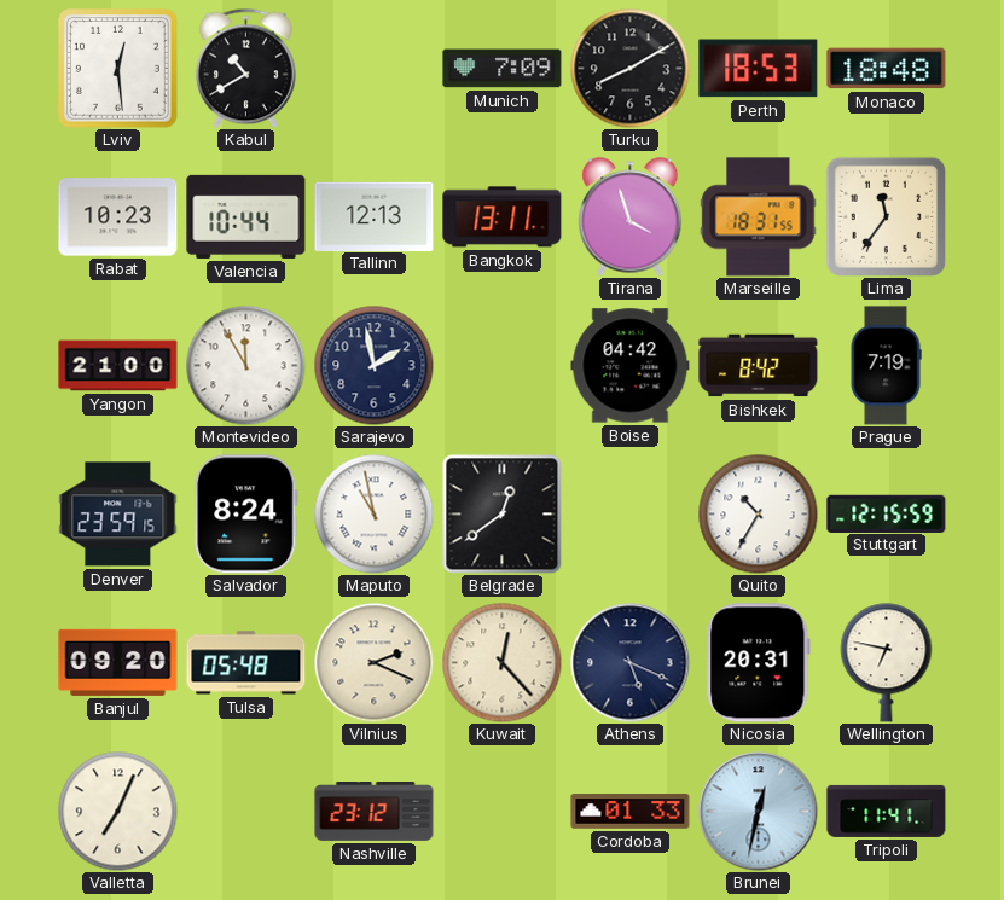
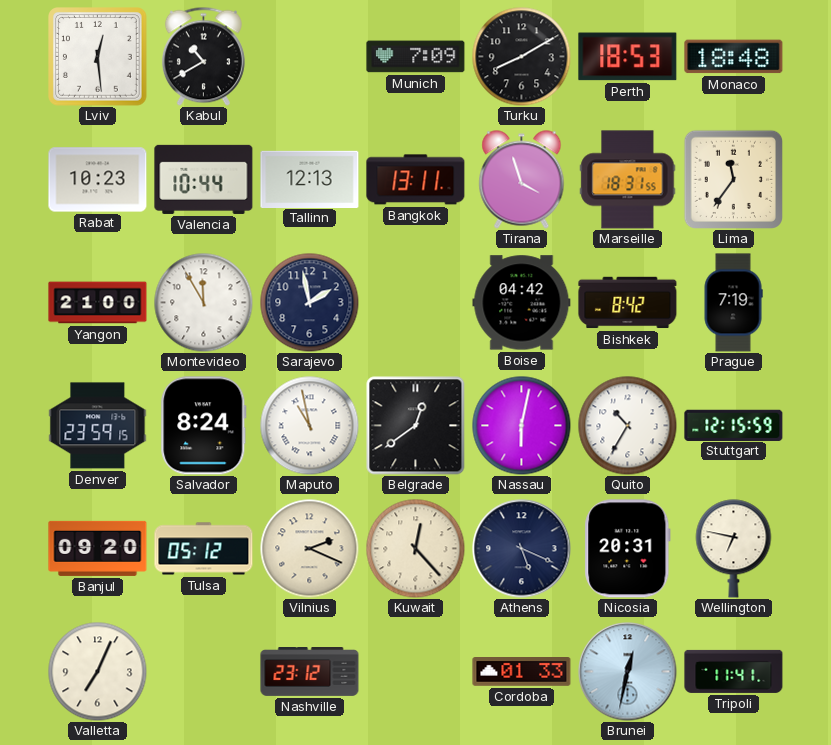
Nassau: none -> 6:02 (522, 426)
Tulsa: 05:48 -> 05:12 (204, 549)
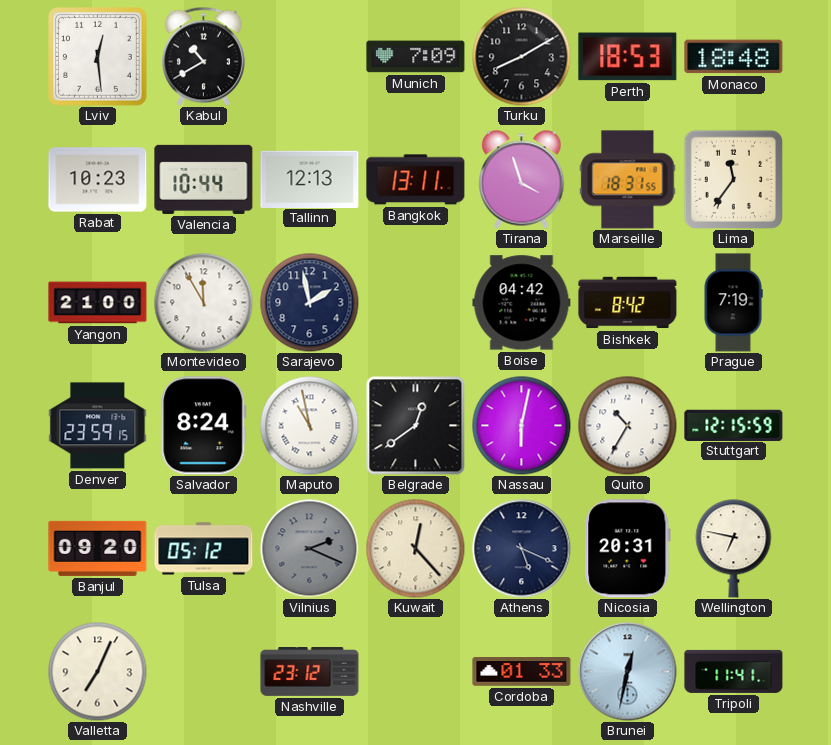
Vilnius dial: cream -> grey (310, 549)
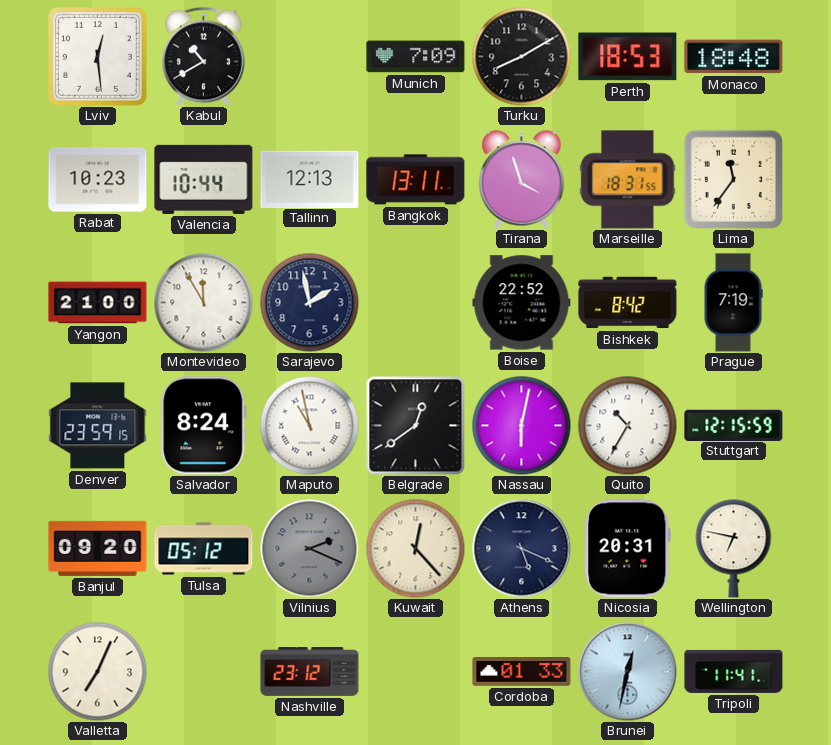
Boise: 04:42 -> 22:52 (522, 303)
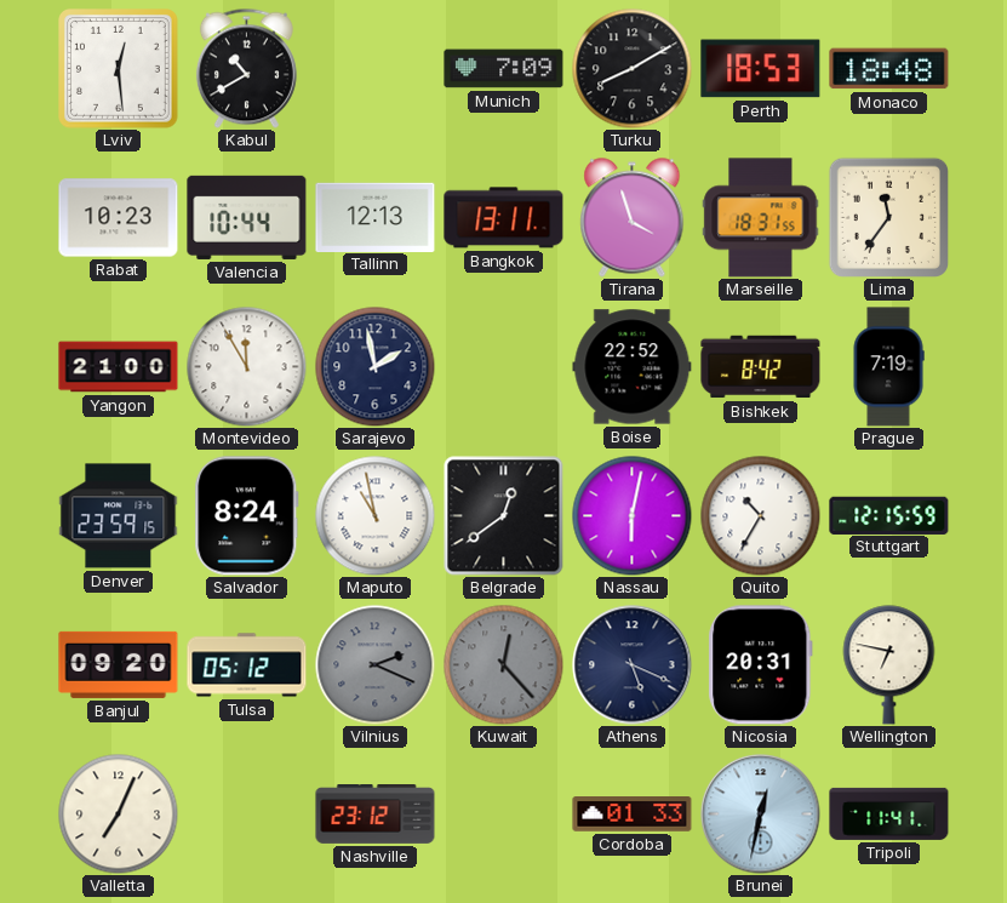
Kuwait dial: cream -> grey (504, 665)
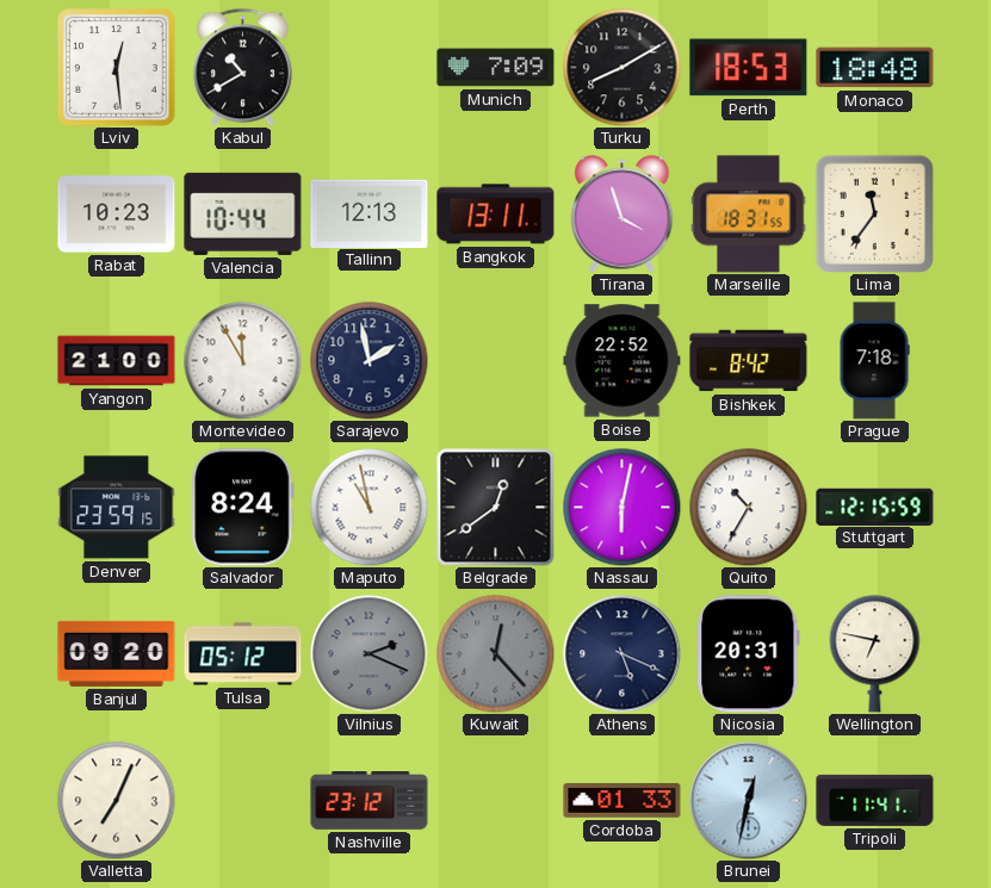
Prague: 7:19 -> 7:18 (874, 361)
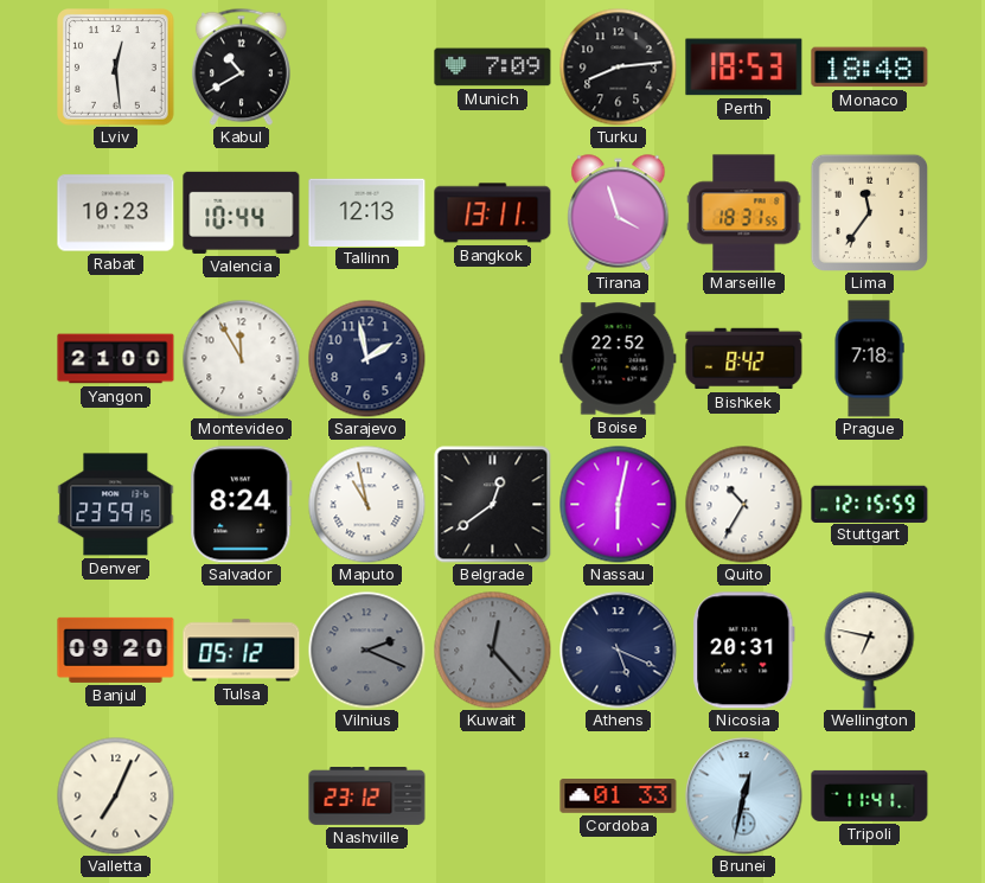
Turku: 8:10 -> 8:14 (619, 68)
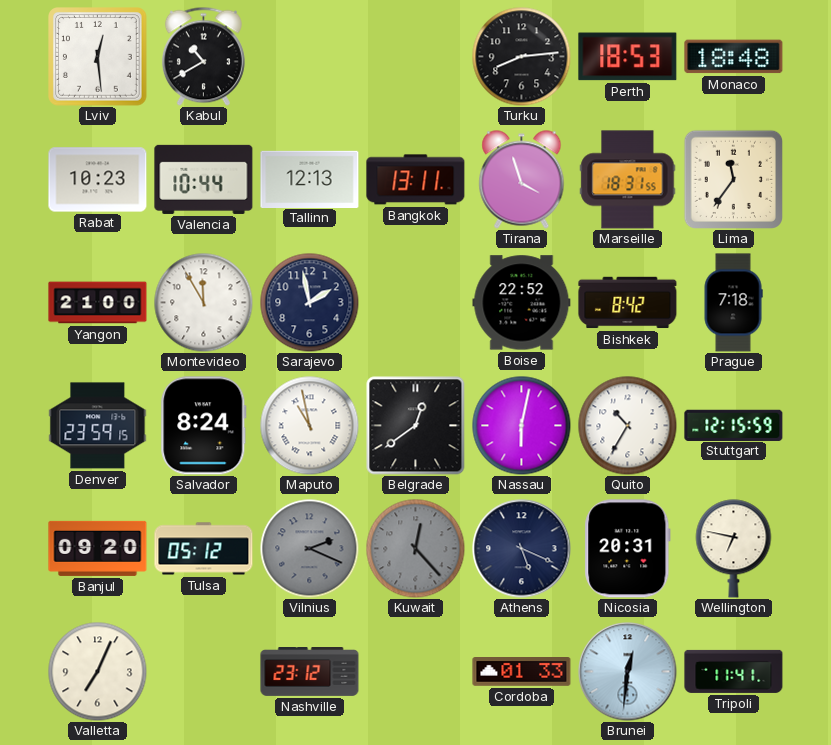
Munich: 7:09 -> none (493, 68)
Brunei: 12:32 -> 12:31 (628, 672)
